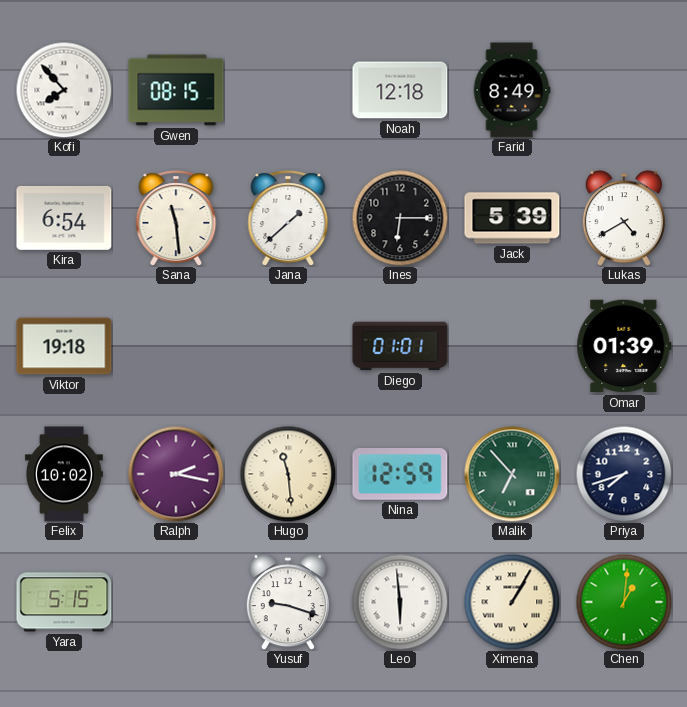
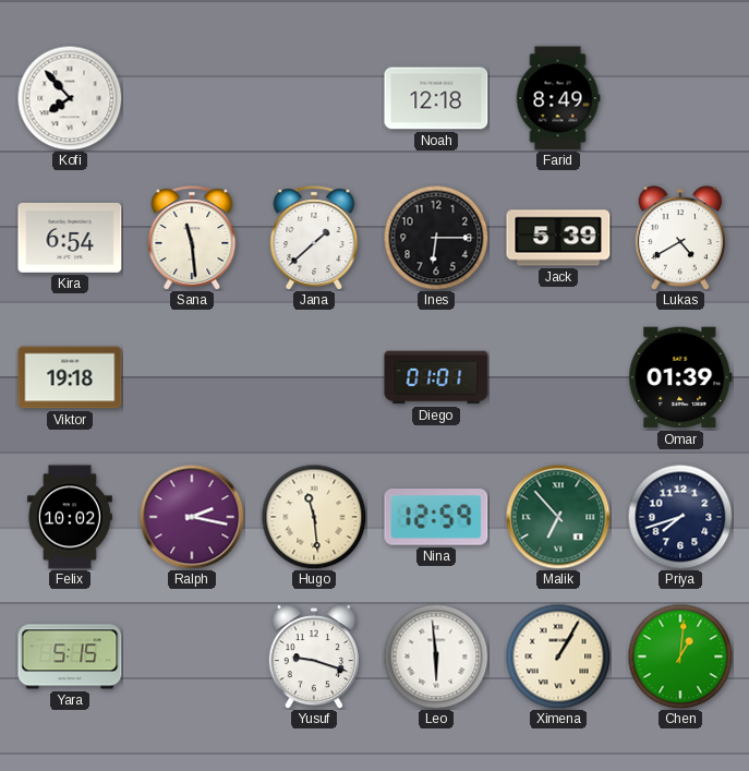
Gwen: 08:15 -> none (176, 90)
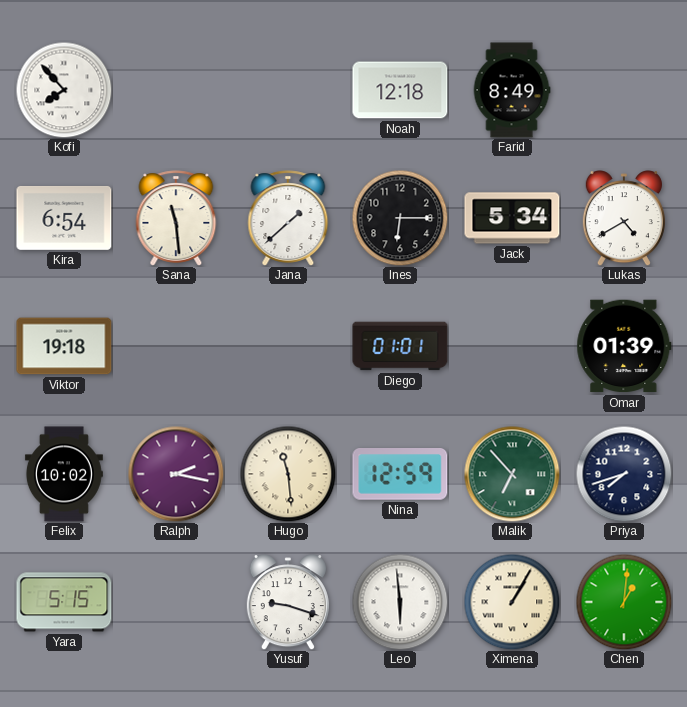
Jack: 5:39 -> 5:34 (512, 218)
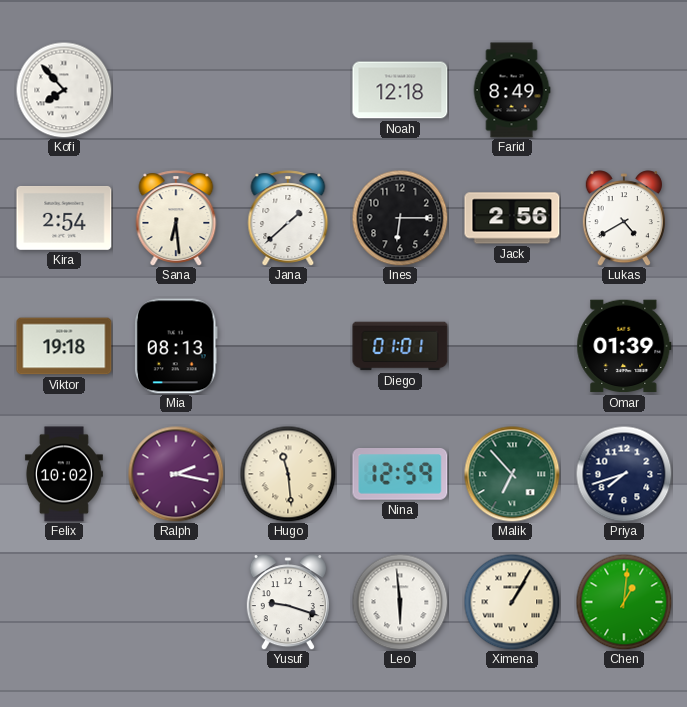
Kira: 6:54 -> 2:54 (64, 218)
Sana: 11:29 -> 6:29 (176, 218)
Jack: 5:34 -> 2:56 (512, 218)
Mia: none -> 08:13 (176, 346)
Yara: 5:15 -> none (64, 602)
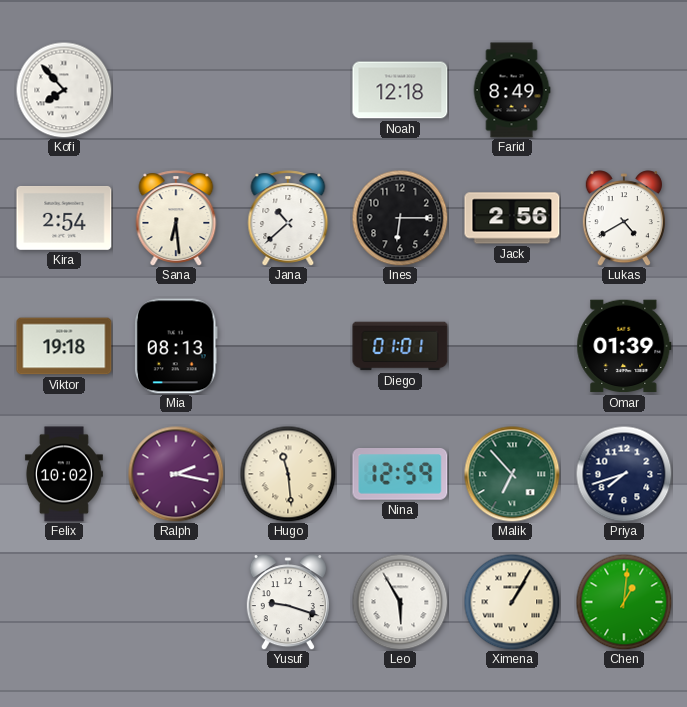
Jana: 1:38 -> 10:38 (288, 218)
Leo: 5:59 -> 5:55 (400, 602)
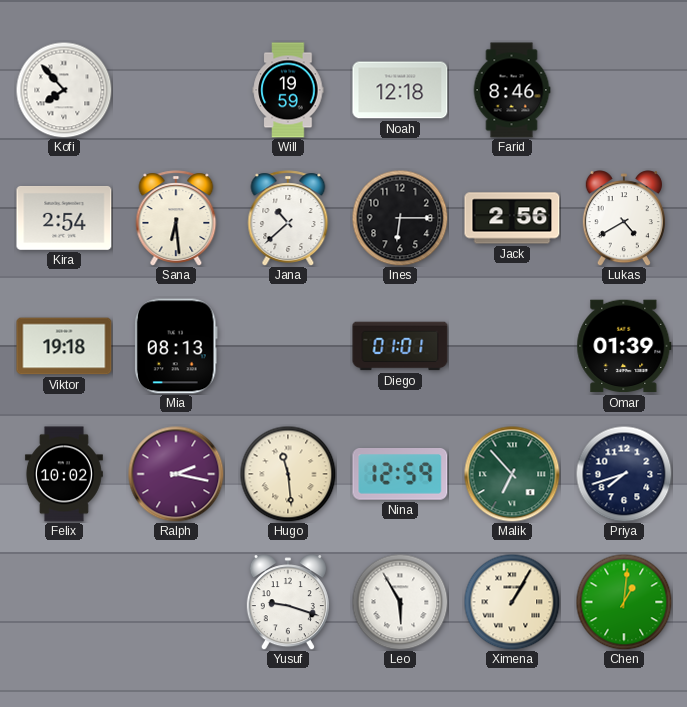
Will: none -> 19:59 (288, 90)
Farid: 8:49 -> 8:46 (512, 90)
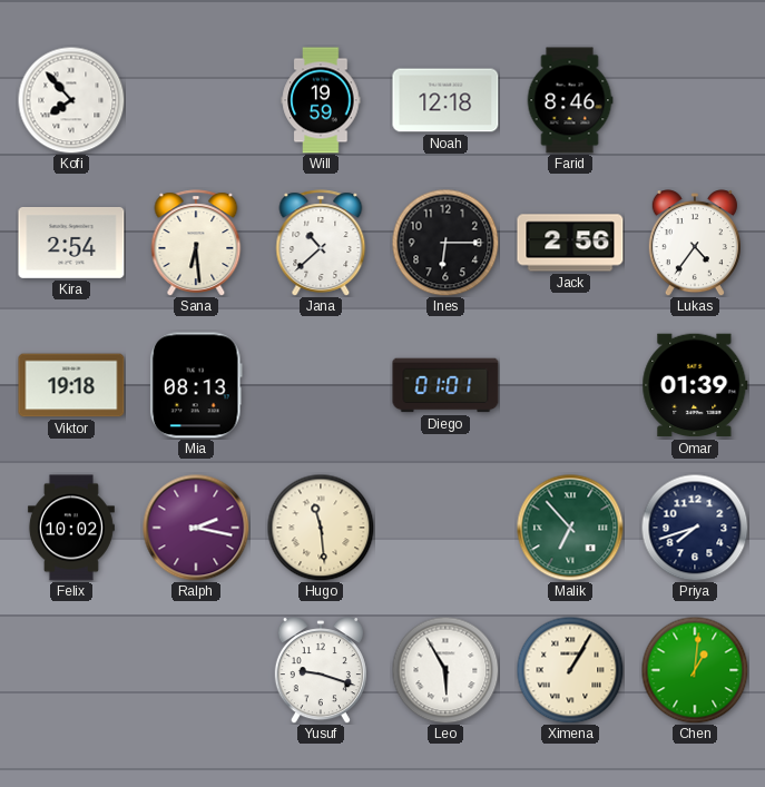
Lukas: 4:40 -> 4:36 (695, 243)
Nina: 12:59 -> none (400, 475)
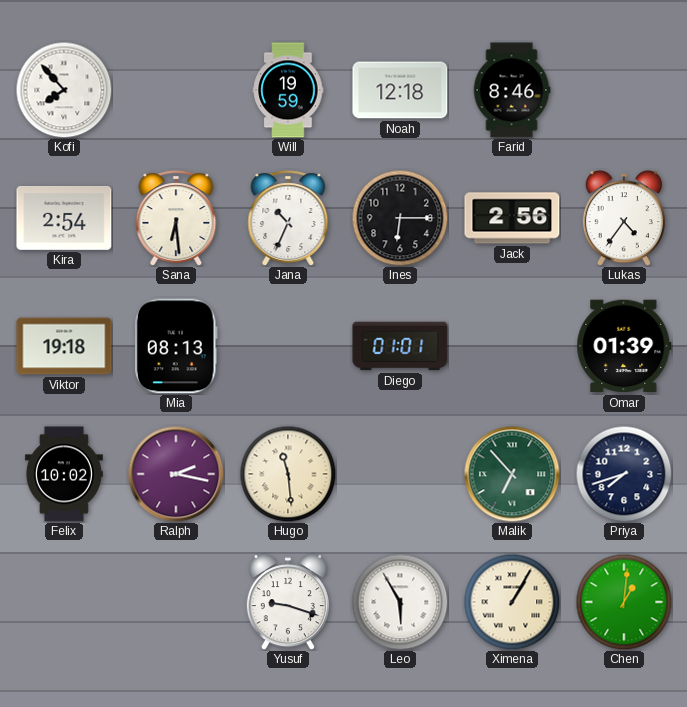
Jana: 10:38 -> 10:34 (288, 218)
